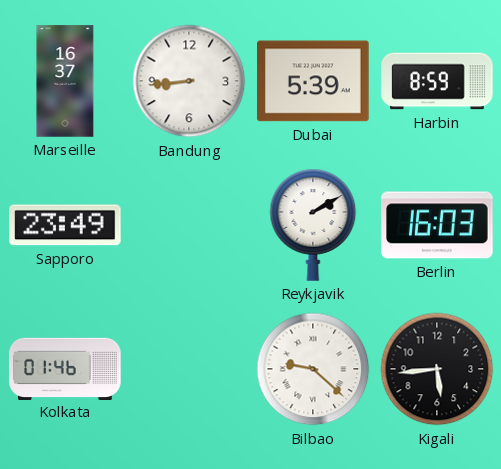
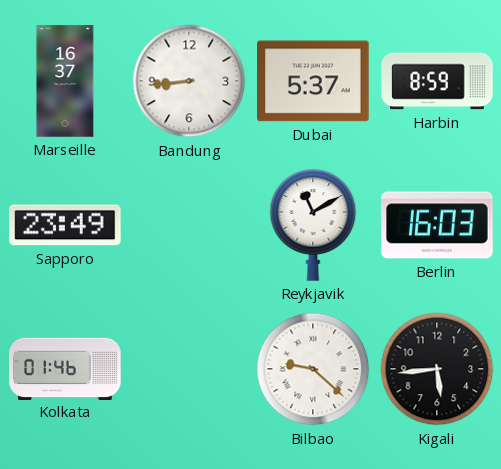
Dubai: 5:39 -> 5:37 (313, 81)
Reykjavik: 2:10 -> 11:10 (313, 225)
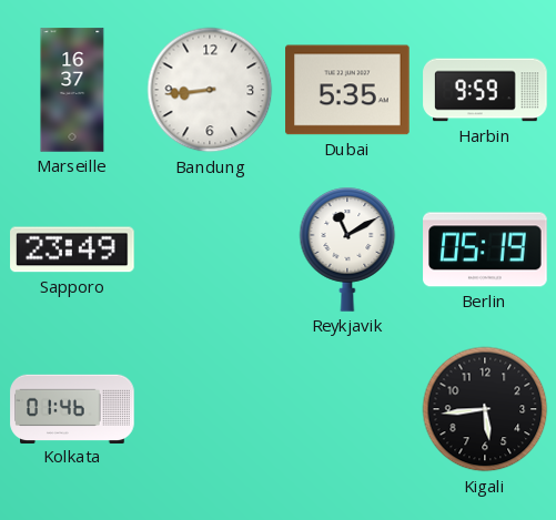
Dubai: 5:37 -> 5:35 (347, 90)
Harbin: 8:59 -> 9:59 (485, 90)
Berlin: 16:03 -> 05:19 (485, 249)
Bilbao: 9:22 -> none (313, 369)
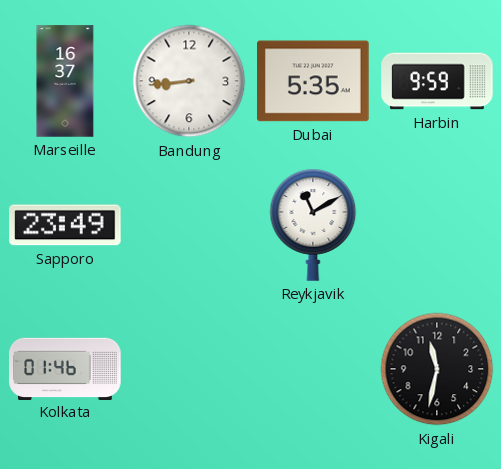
Berlin: 05:19 -> none (485, 249)
Kigali: 5:44 -> 11:32 (437, 369)
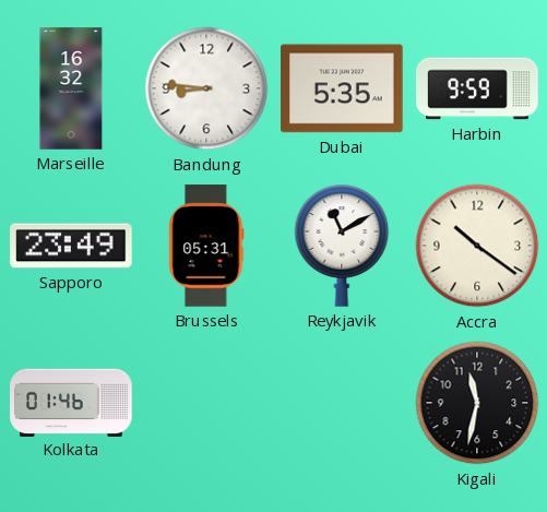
Marseille: 16:37 -> 16:32 (71, 88)
Bandung: 8:44 -> 8:46 (206, 88)
Brussels: none -> 05:31 (206, 246)
Accra: none -> 10:21 (477, 246)
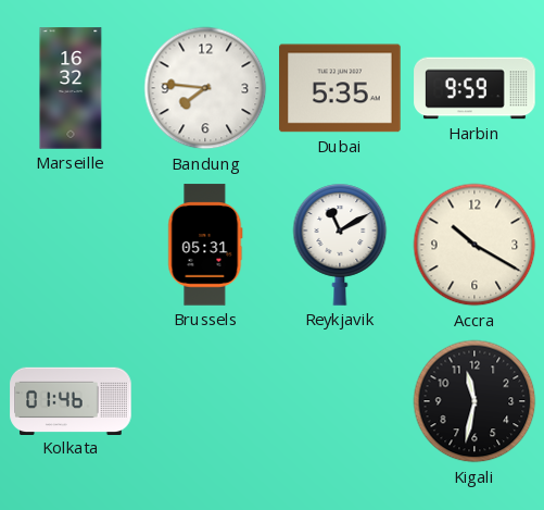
Bandung: 8:46 -> 7:46 (205, 88)
Sapporo: 23:49 -> none (71, 246)
Accra: 10:21 -> 10:20 (475, 245)
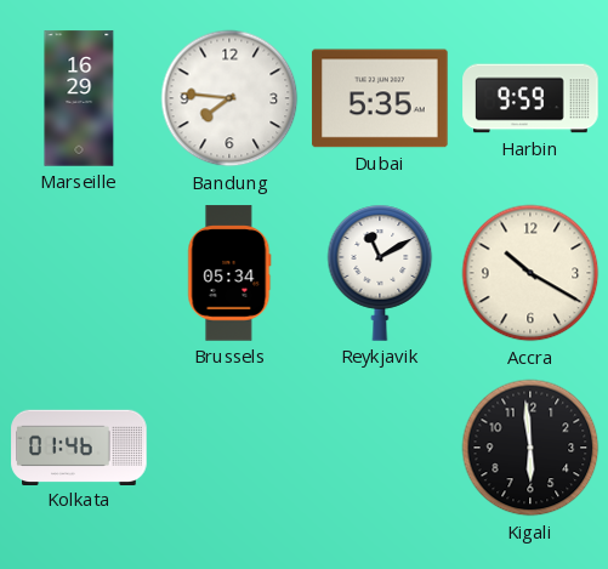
Marseille: 16:32 -> 16:29 (79, 98)
Brussels: 05:31 -> 05:34 (229, 273)
Kigali: 11:32 -> 5:59 (530, 448)
